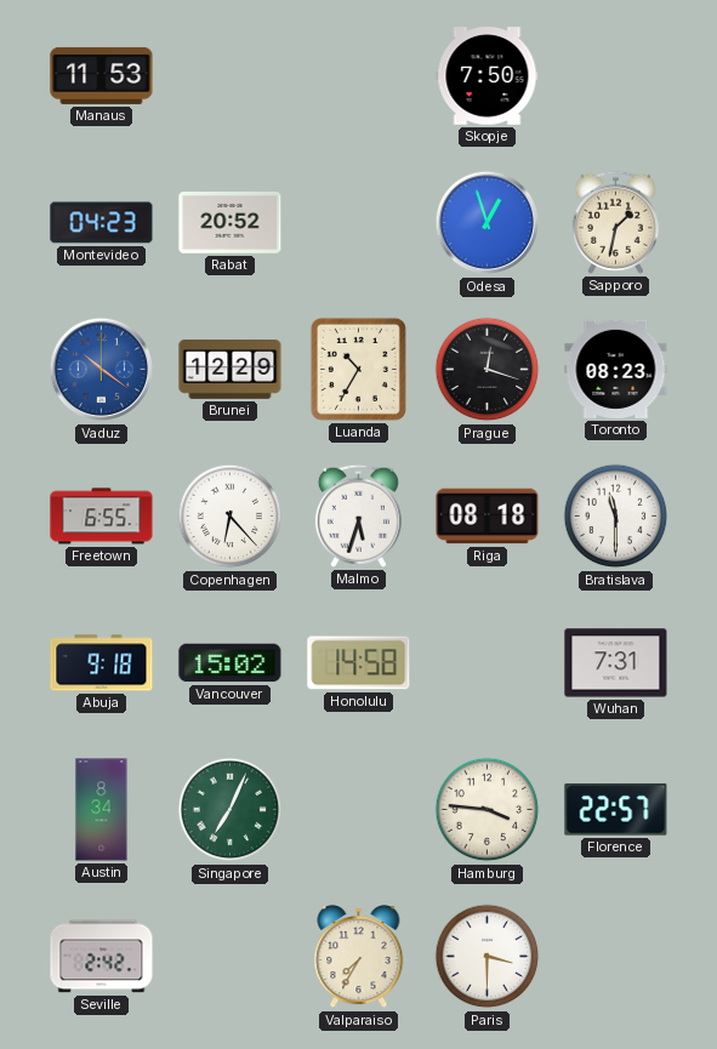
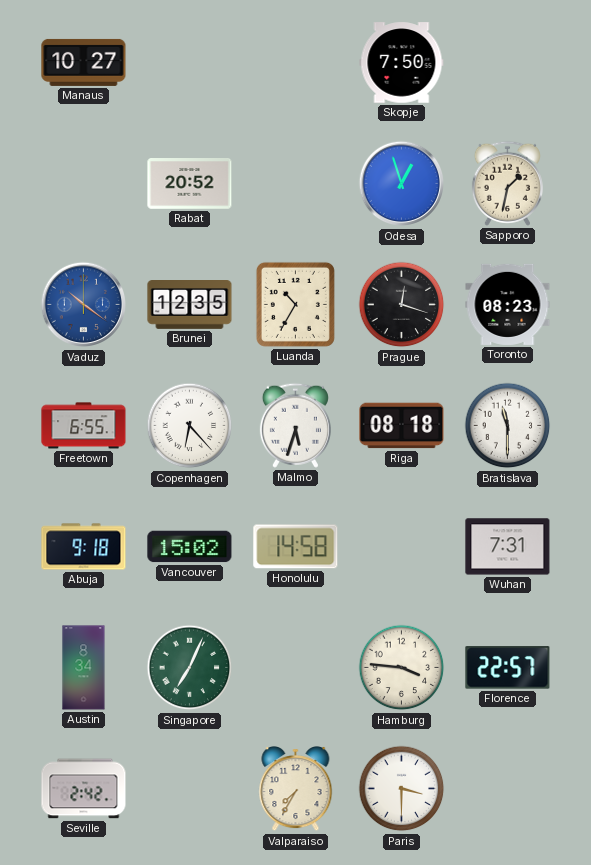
Manaus: 11:53 -> 10:27 (84, 62)
Montevideo: 04:23 -> none (102, 223)
Brunei: 12:29 -> 12:35 (190, 305)
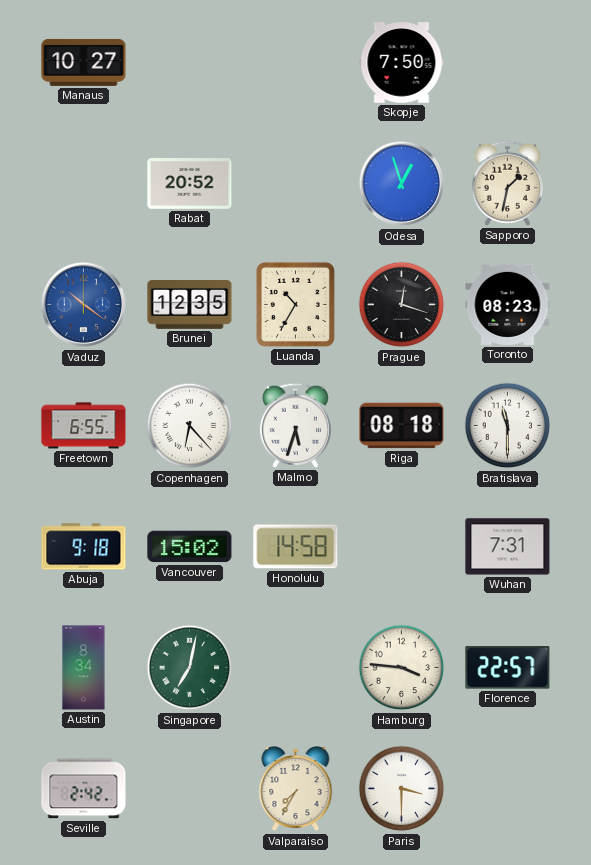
Singapore: 7:04 -> 7:02 (190, 668)
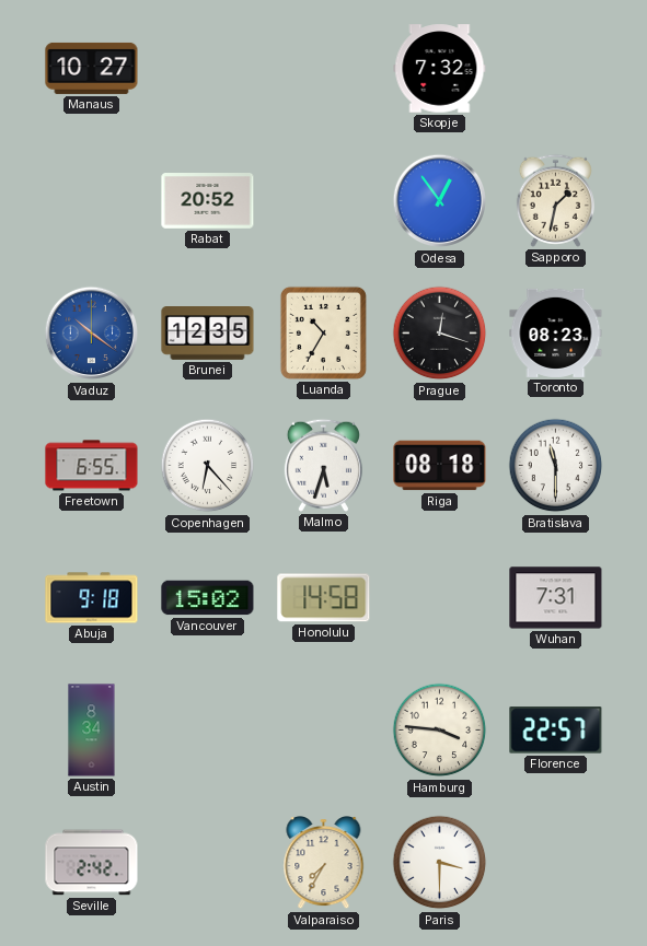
Skopje: 7:50 -> 7:32 (440, 69)
Odesa: 12:57 -> 12:54 (440, 201)
Singapore: 7:02 -> none (190, 668)
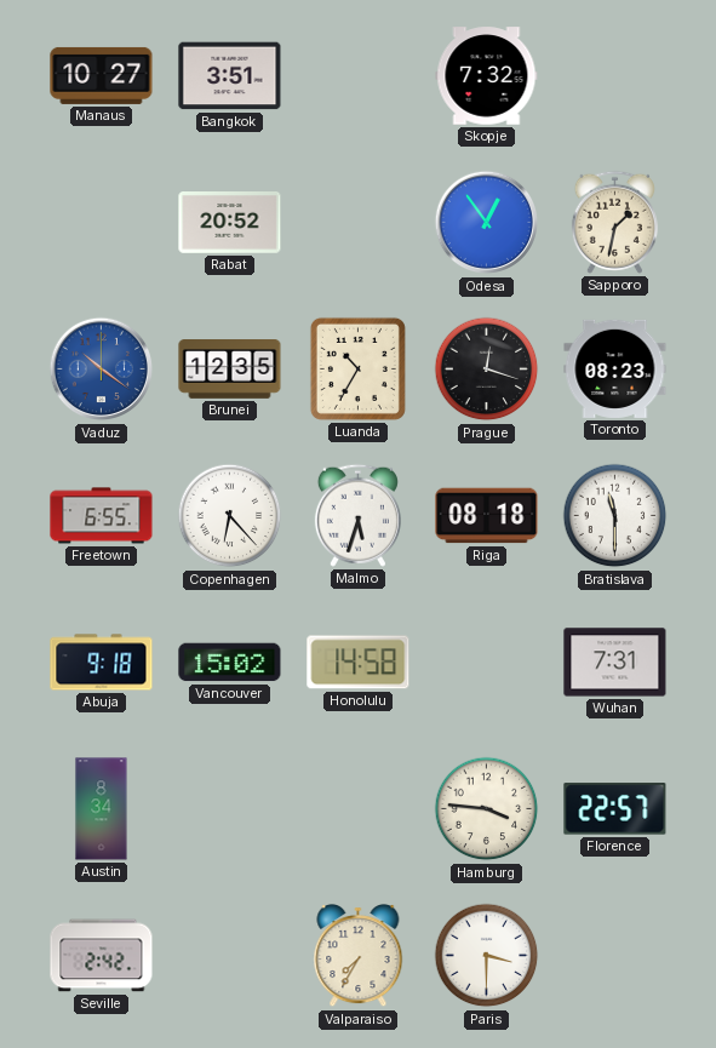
Bangkok: none -> 3:51 (230, 76)
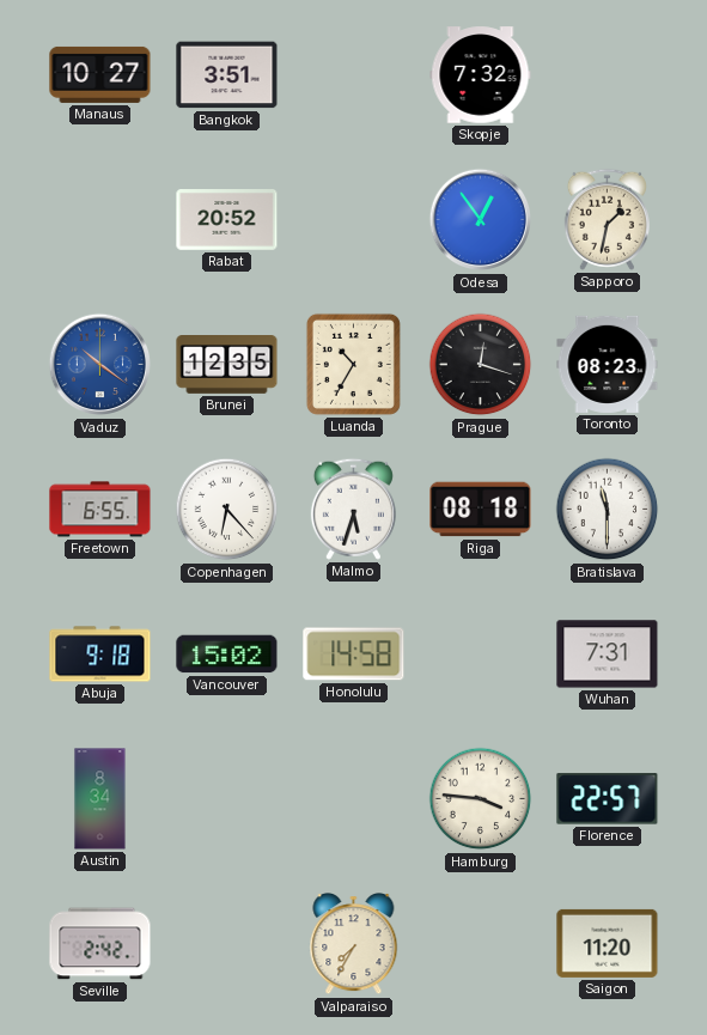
Paris: 3:30 -> none (487, 956)
Saigon: none -> 11:20 (608, 943)
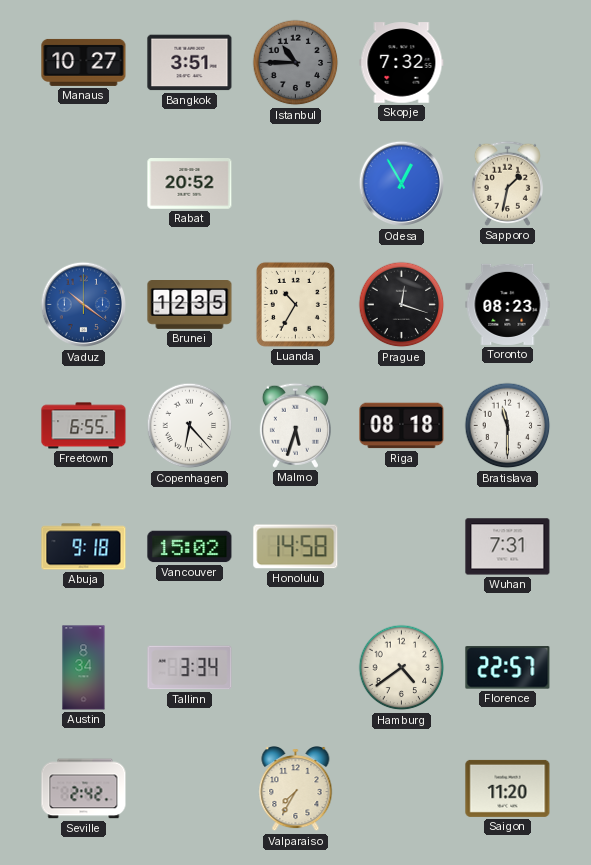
Istanbul: none -> 10:45 (296, 63)
Odesa: 12:54 -> 12:55 (402, 184)
Tallinn: none -> 3:34 (190, 668)
Hamburg: 3:46 -> 4:39 (402, 668)
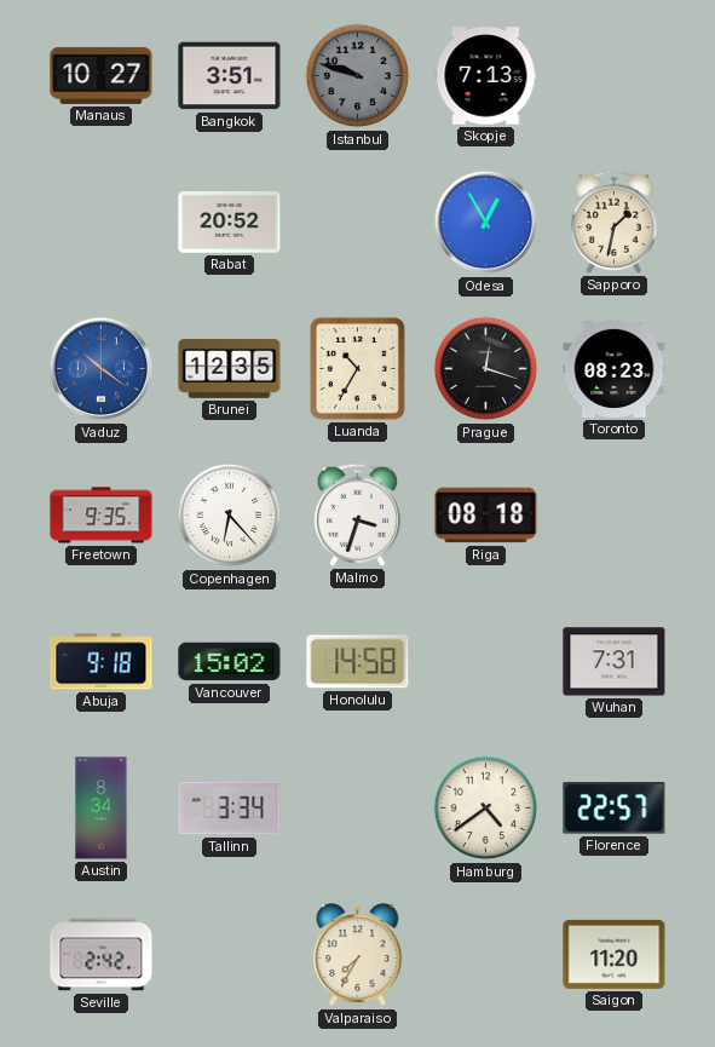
Istanbul: 10:45 -> 9:48 (358, 76)
Skopje: 7:32 -> 7:13 (486, 76)
Freetown: 6:55 -> 9:35 (102, 516)
Malmo: 5:33 -> 3:33 (357, 514)
Bratislava: 11:30 -> none (508, 426)
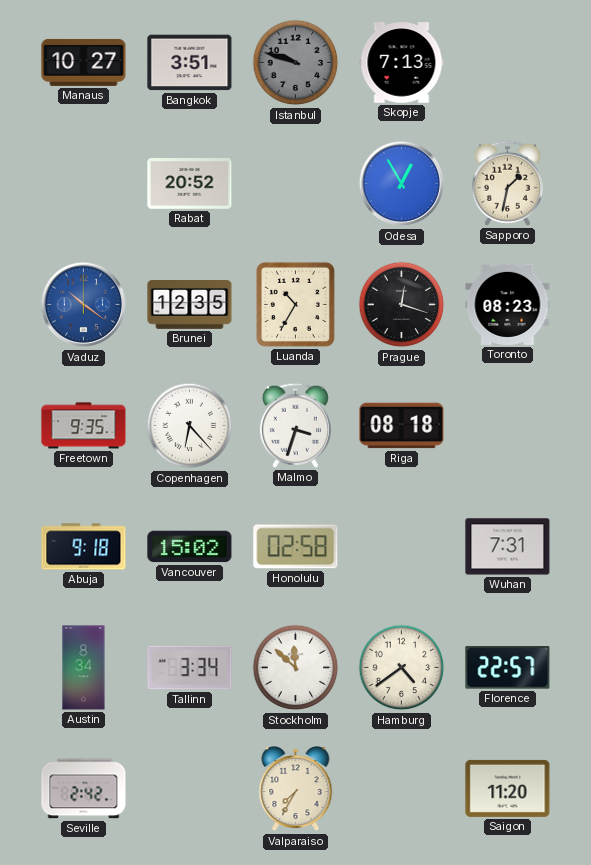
Honolulu: 14:58 -> 02:58 (296, 547)
Stockholm: none -> 11:52 (296, 668)
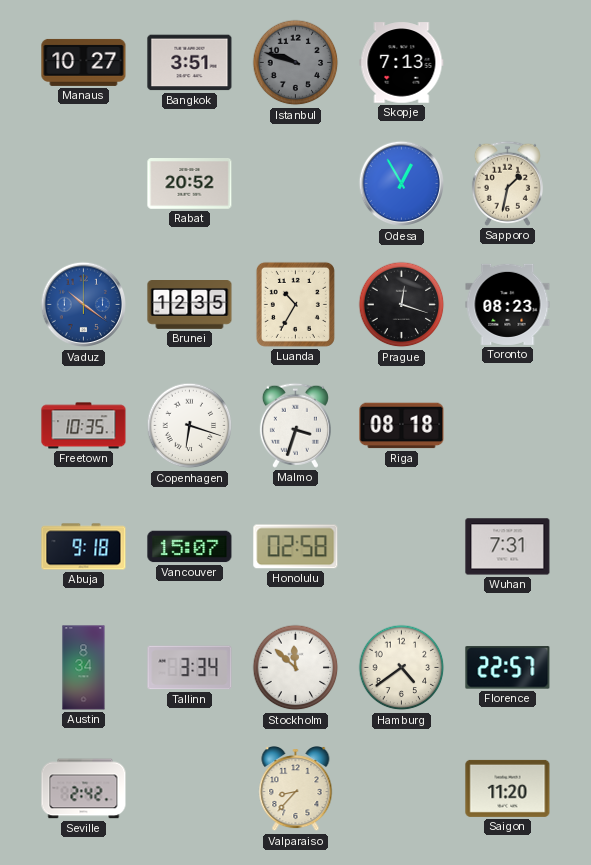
Freetown: 9:35 -> 10:35 (84, 426)
Copenhagen: 6:23 -> 6:18 (190, 426)
Vancouver: 15:02 -> 15:07 (190, 547)
Valparaiso: 7:35 -> 8:37 (296, 790)
